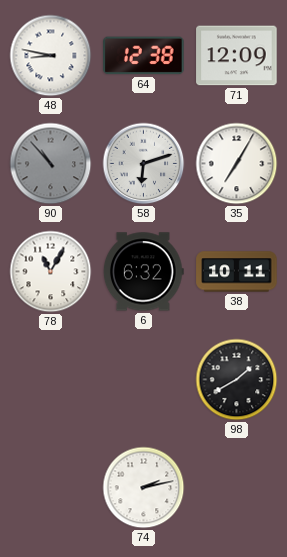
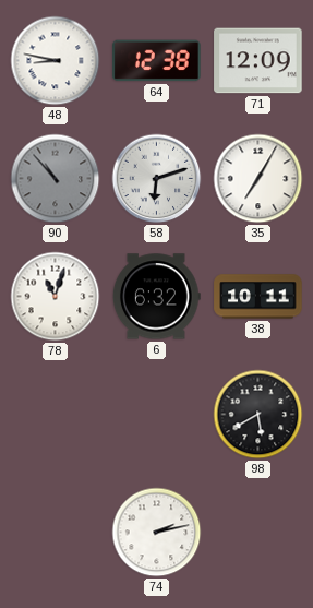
78: 11:05 -> 11:03 (56, 297)
98: 1:40 -> 5:40 (258, 415)
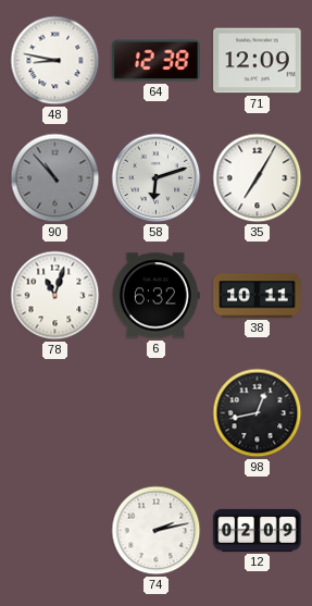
98: 5:40 -> 12:43 (258, 413)
12: none -> 02:09 (258, 530)
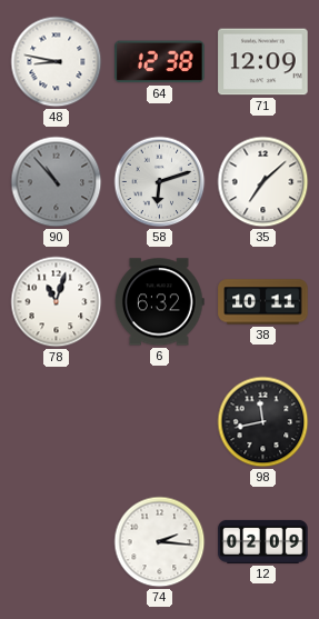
35: 7:05 -> 7:08 (263, 182)
98: 12:43 -> 11:43 (263, 422)
74: 2:13 -> 2:16 (160, 542)
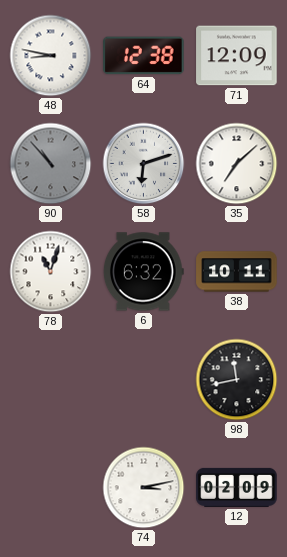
74: 2:16 -> 3:13 (144, 488)
